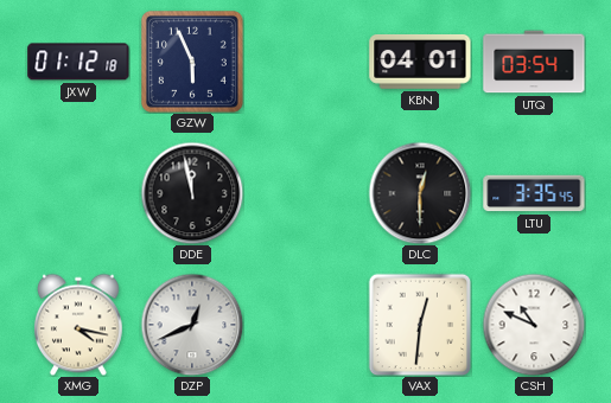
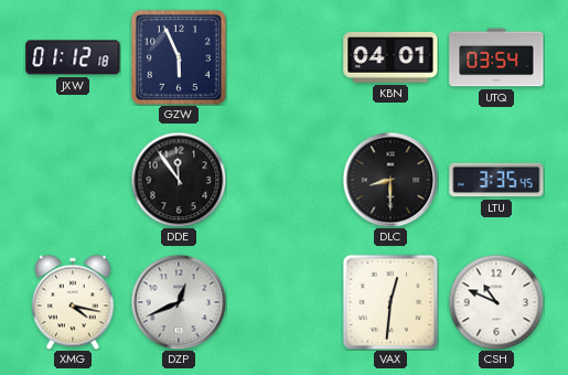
DDE: 11:58 -> 11:54 (179, 180)
DLC: 12:30 -> 8:30 (390, 180)
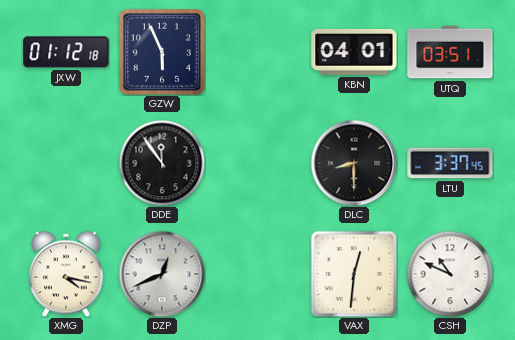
UTQ: 03:54 -> 03:51 (450, 52)
LTU: 3:35 -> 3:37 (450, 163)
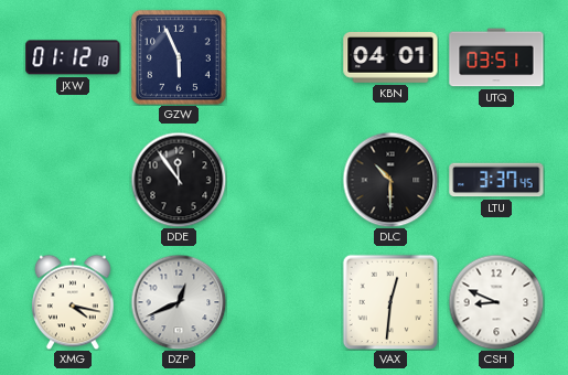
DLC: 8:30 -> 10:30 (390, 180)
CSH: 10:49 -> 8:49 (496, 302)
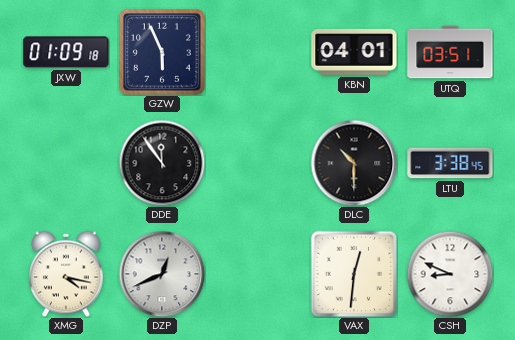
JXW: 01:12 -> 01:09 (66, 52)
LTU: 3:37 -> 3:38 (450, 163)
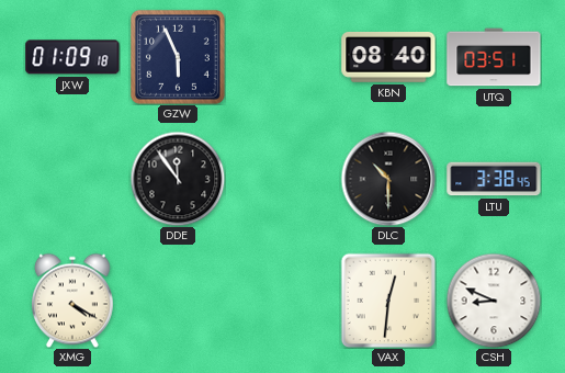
KBN: 04:01 -> 08:40 (388, 57)
XMG: 4:17 -> 4:20 (72, 301)
DZP: 12:41 -> none (162, 274)
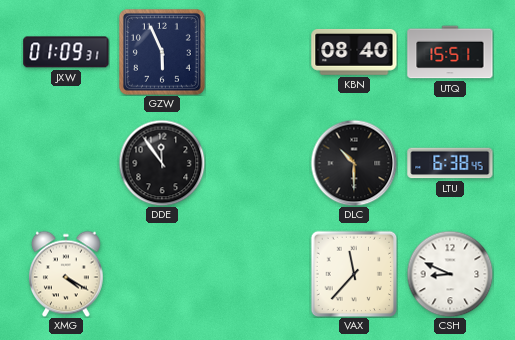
JXW: 01:09:18 -> 01:09:31 (66, 52)
UTQ: 03:51 -> 15:51 (450, 52)
LTU: 3:38 -> 6:38 (450, 163)
VAX: 12:31 -> 11:37 (354, 274)
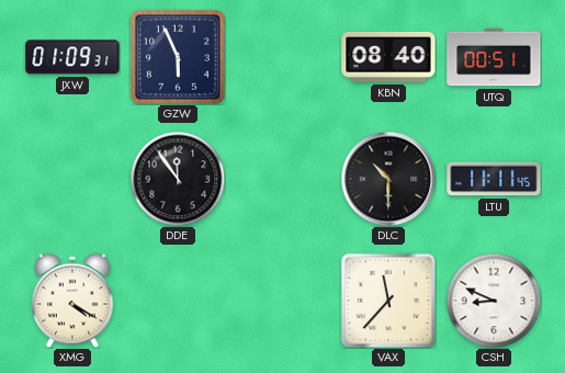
UTQ: 15:51 -> 00:51 (494, 57)
LTU: 6:38 -> 11:11 (494, 179)
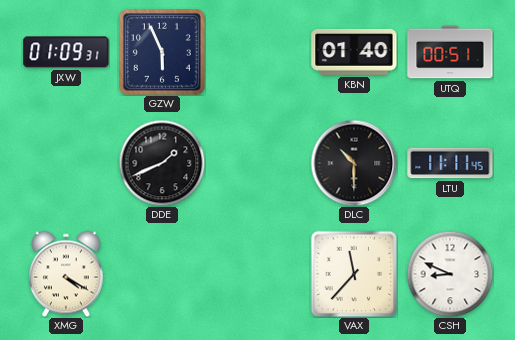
KBN: 08:40 -> 01:40 (354, 52)
DDE: 11:54 -> 1:41 (162, 163)
